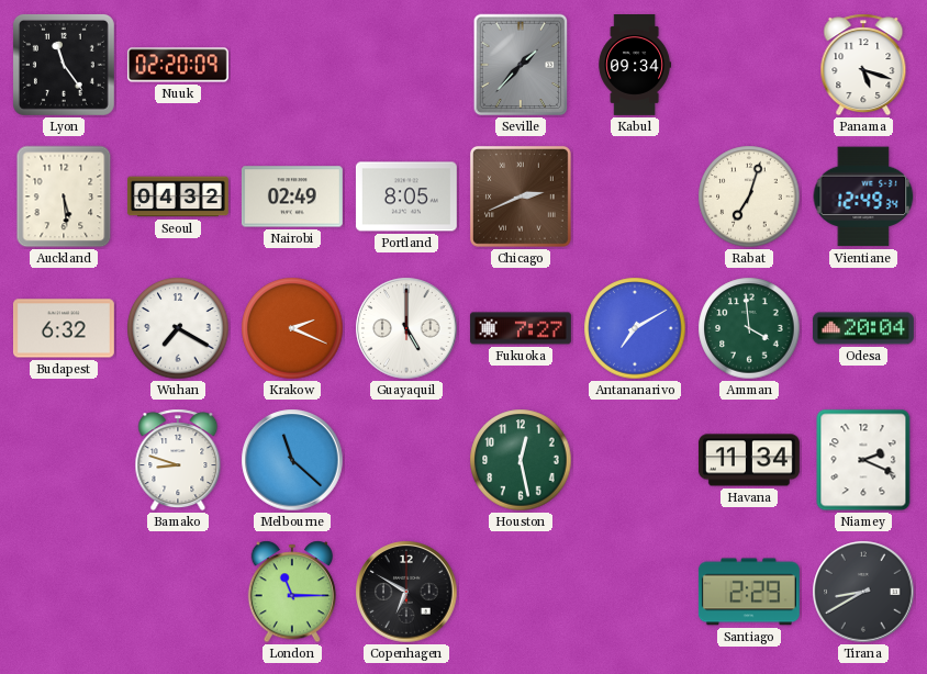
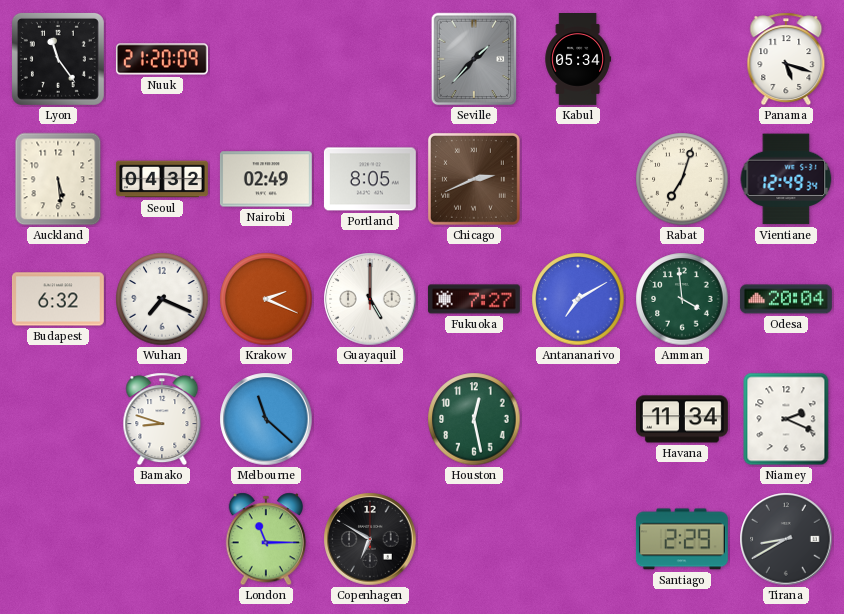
Nuuk: 02:20 -> 21:20 (162, 59)
Kabul: 09:34 -> 05:34 (578, 60)
Wuhan: 7:20 -> 7:19 (162, 299)
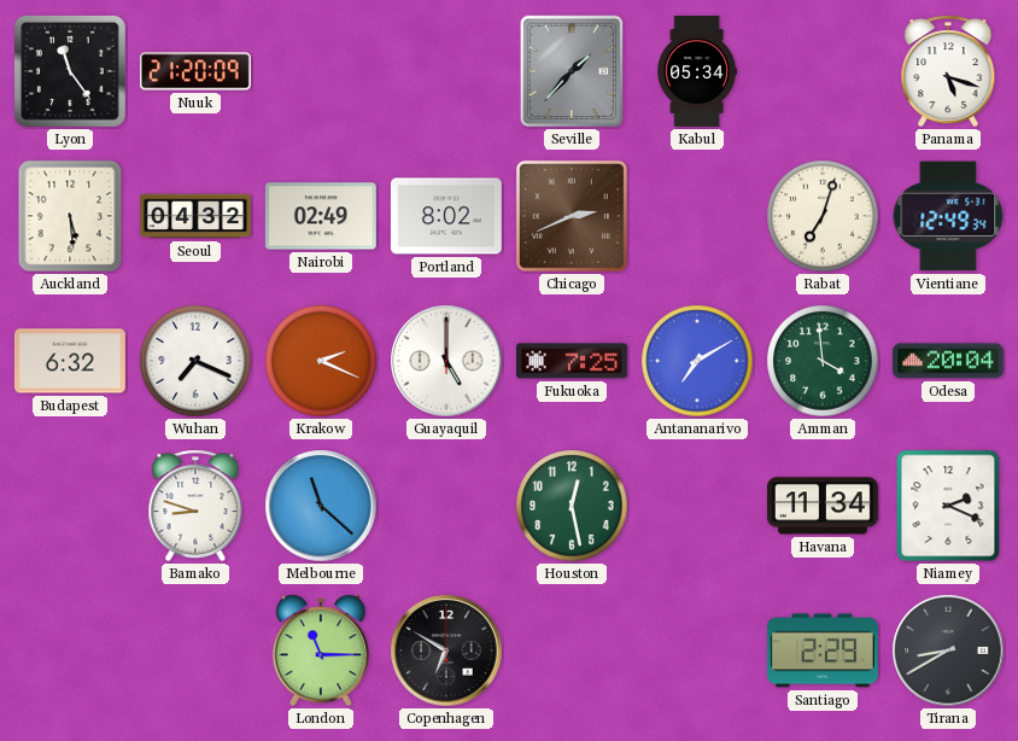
Portland: 8:05 -> 8:02 (446, 216)
Fukuoka: 7:27 -> 7:25 (572, 361)
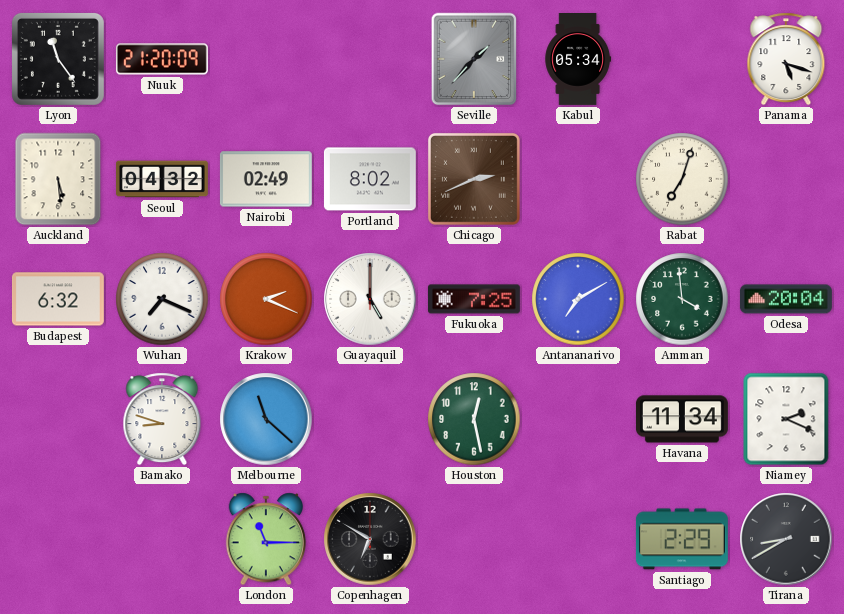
Vientiane: 12:49 -> none (948, 216)
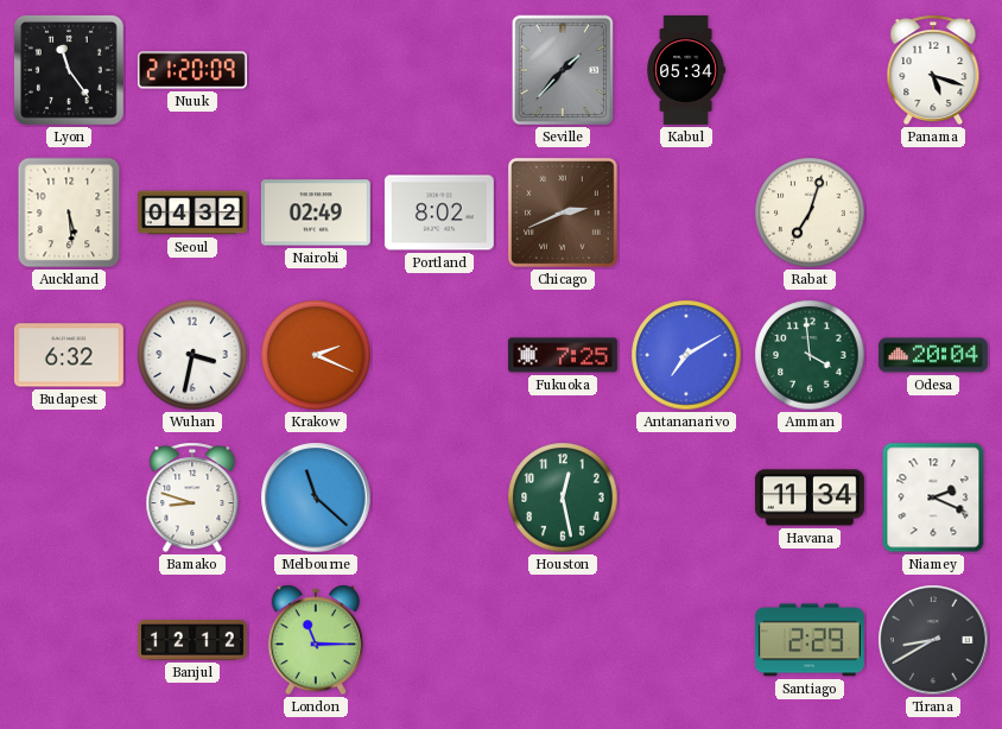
Wuhan: 7:19 -> 3:32 (192, 355)
Guayaquil: 5:00 -> none (370, 299)
Banjul: none -> 12:12 (194, 640)
Copenhagen: 6:50 -> none (370, 539)
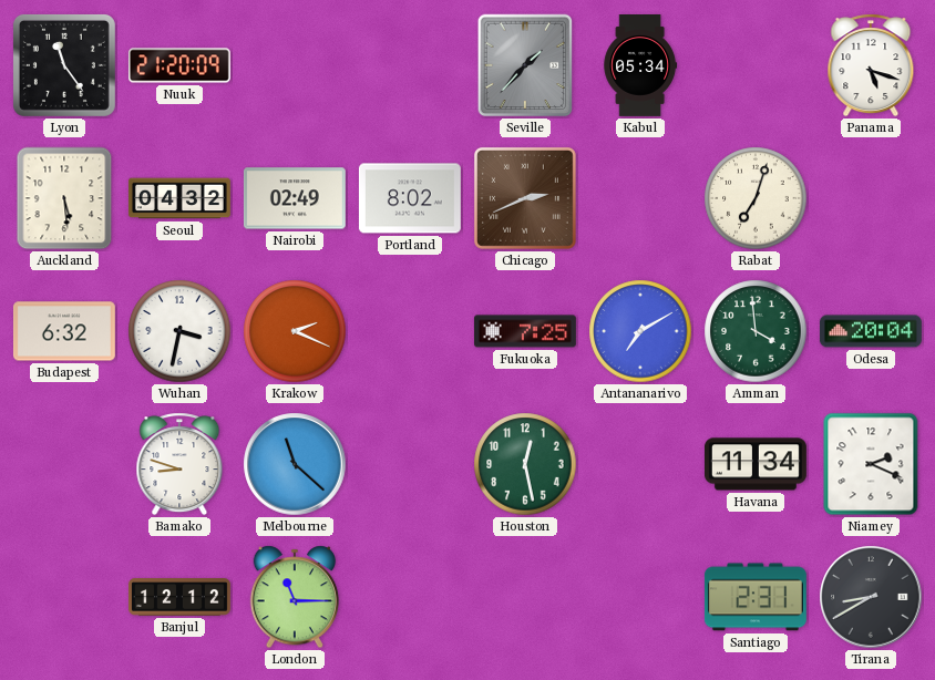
Santiago: 2:29 -> 2:31 (756, 597)
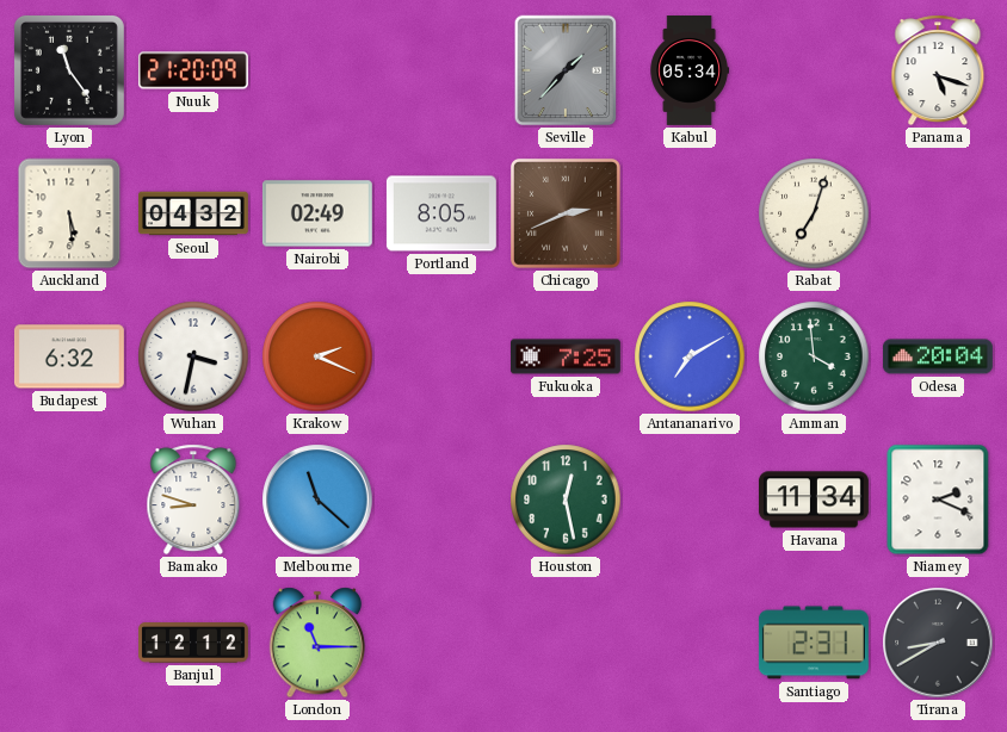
Portland: 8:02 -> 8:05 (441, 213)
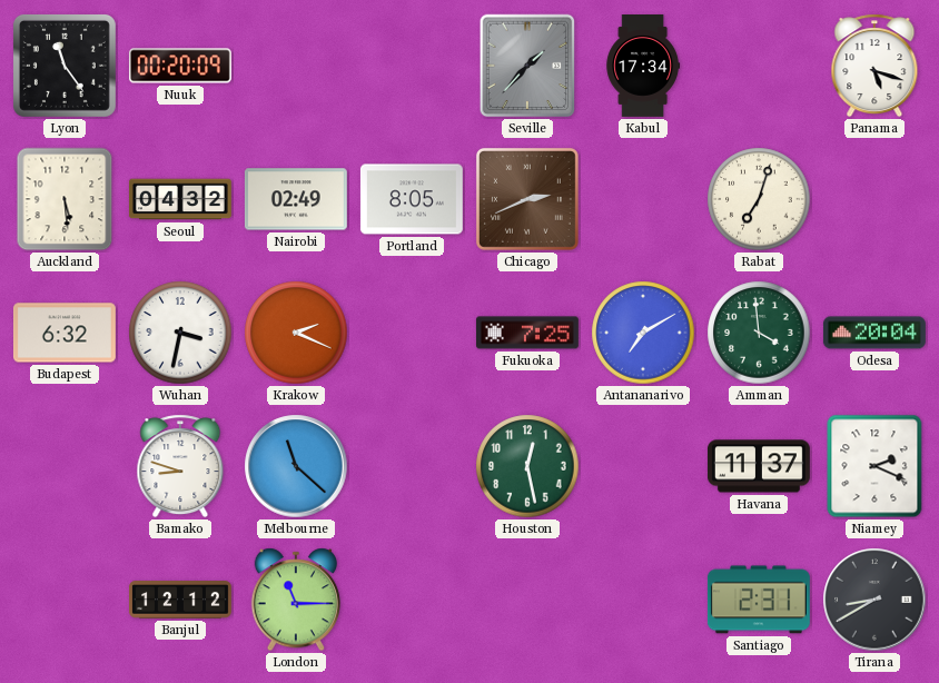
Nuuk: 21:20 -> 00:20 (180, 66)
Kabul: 05:34 -> 17:34 (643, 67)
Havana: 11:34 -> 11:37 (759, 466)
